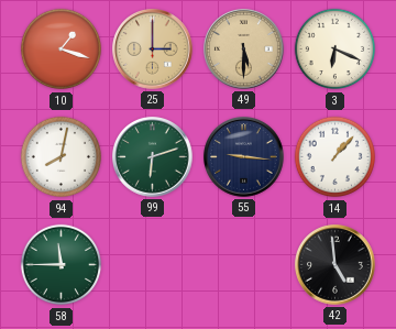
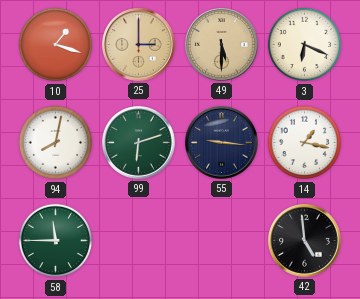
14: 1:07 -> 1:17 (305, 143)
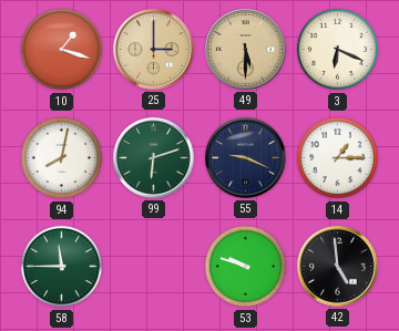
55: 9:16 -> 9:19 (246, 158)
14: 1:17 -> 1:15 (338, 158)
53: none -> 9:48 (246, 267)
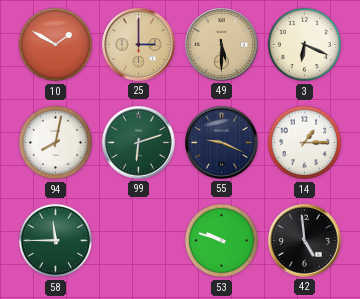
10: 1:18 -> 1:50 (56, 45)
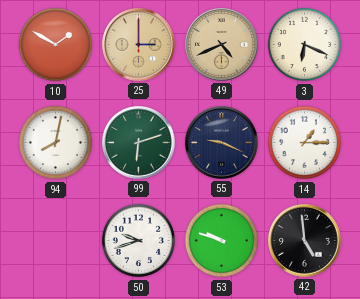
49: 5:30 -> 4:41 (222, 45)
58: 11:45 -> none (56, 241)
50: none -> 9:42 (139, 241)
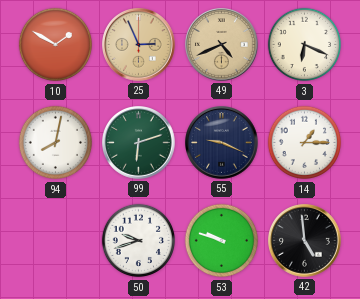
25: 3:00 -> 2:56 (139, 45)
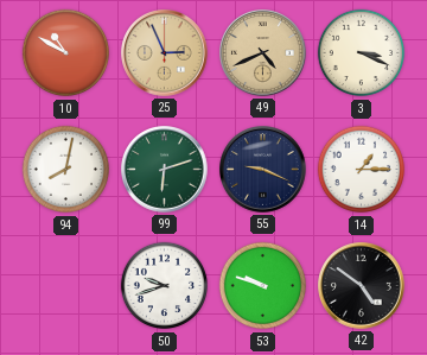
10: 1:50 -> 10:50 (66, 53)
3: 6:19 -> 3:19 (362, 53)
42: 4:59 -> 4:51 (362, 286)
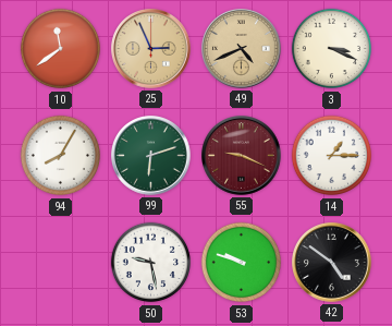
10: 10:50 -> 11:39 (61, 49)
94: 8:02 -> 8:05 (61, 156)
55 dial: navy -> burgundy (242, 156)
50: 9:42 -> 9:28 (151, 263)
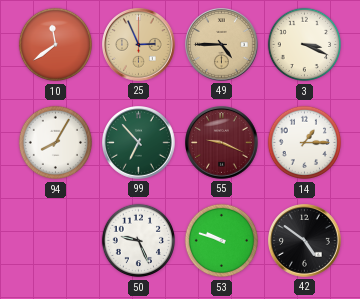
49: 4:41 -> 4:45 (222, 45)
99: 6:12 -> 6:53 (139, 143)
50: 9:28 -> 9:26 (139, 241)
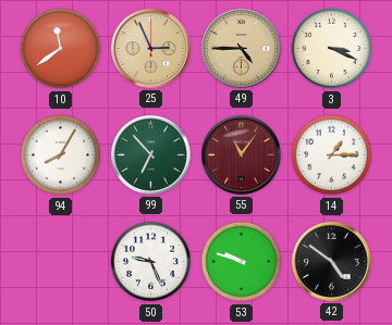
55: 9:19 -> 11:06 (242, 155)
